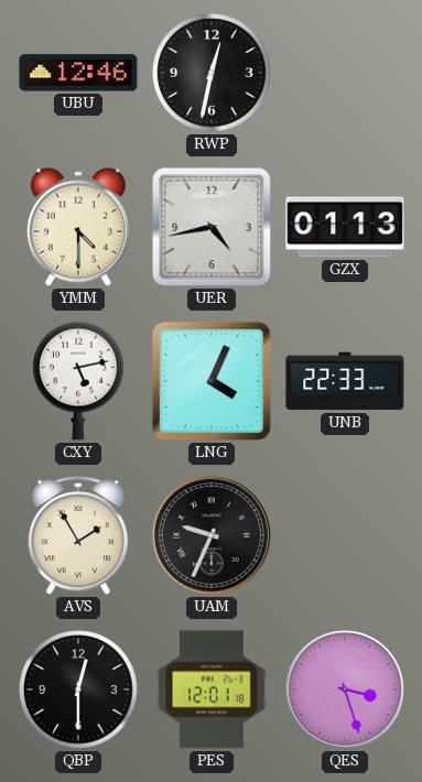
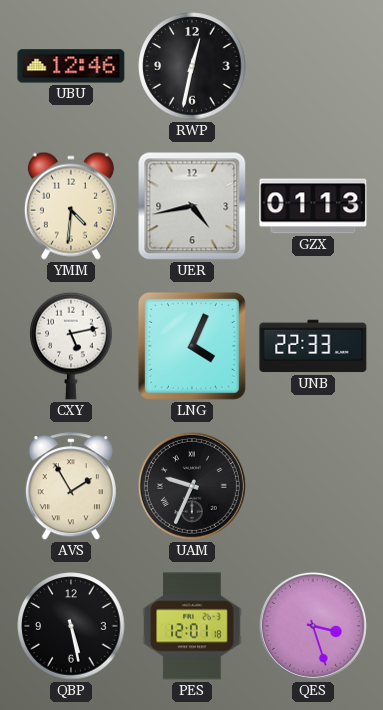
YMM: 4:30 -> 4:31 (71, 206)
QBP: 12:30 -> 5:28 (71, 626)
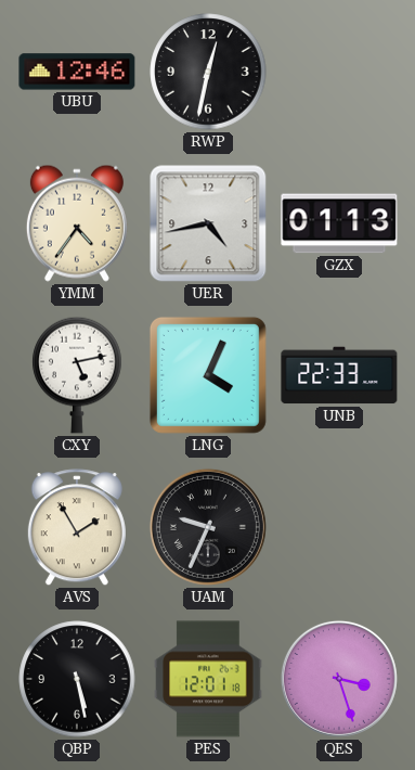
YMM: 4:31 -> 4:36 (77, 223)
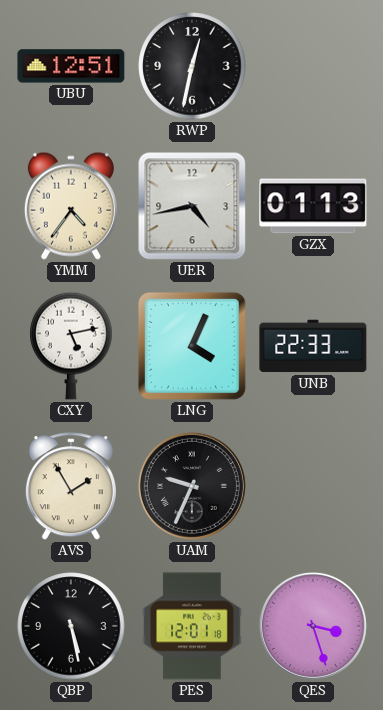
UBU: 12:46 -> 12:51 (71, 66)
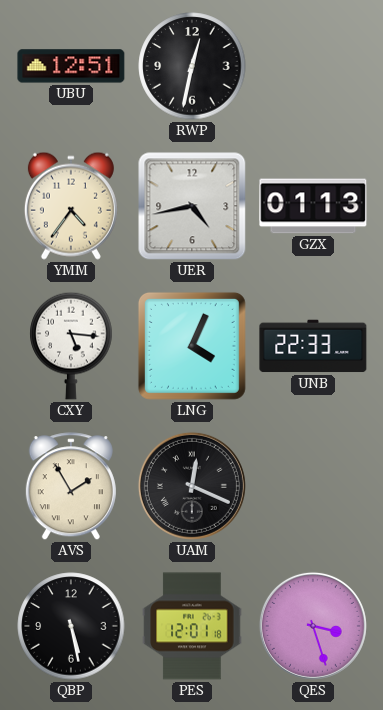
CXY: 5:13 -> 5:16 (71, 346)
UAM: 9:34 -> 12:19 (192, 486)
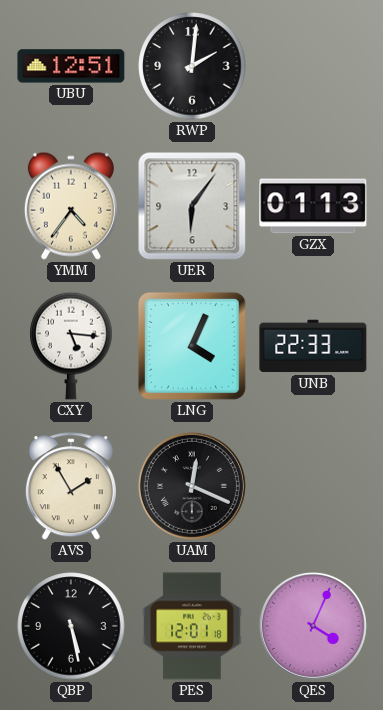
RWP: 12:32 -> 2:01 (192, 66)
UER: 4:43 -> 6:06 (192, 206)
QES: 3:27 -> 4:04 (313, 626)
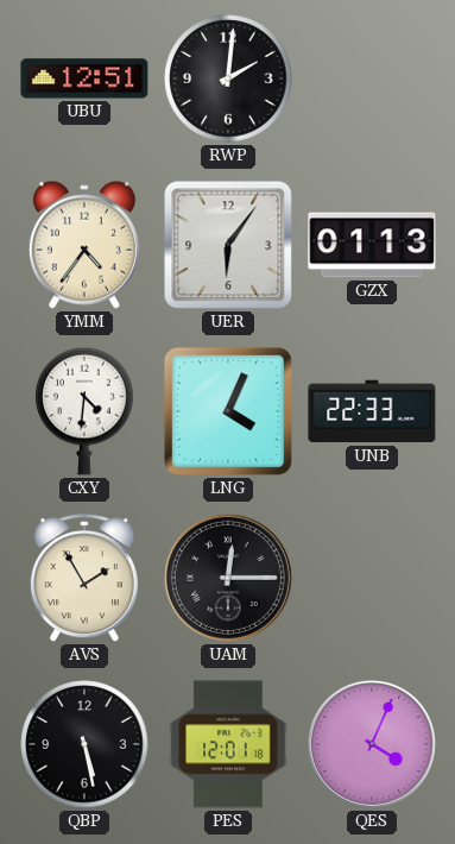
CXY: 5:16 -> 4:31 (84, 411)
UAM: 12:19 -> 12:15 (228, 578)
